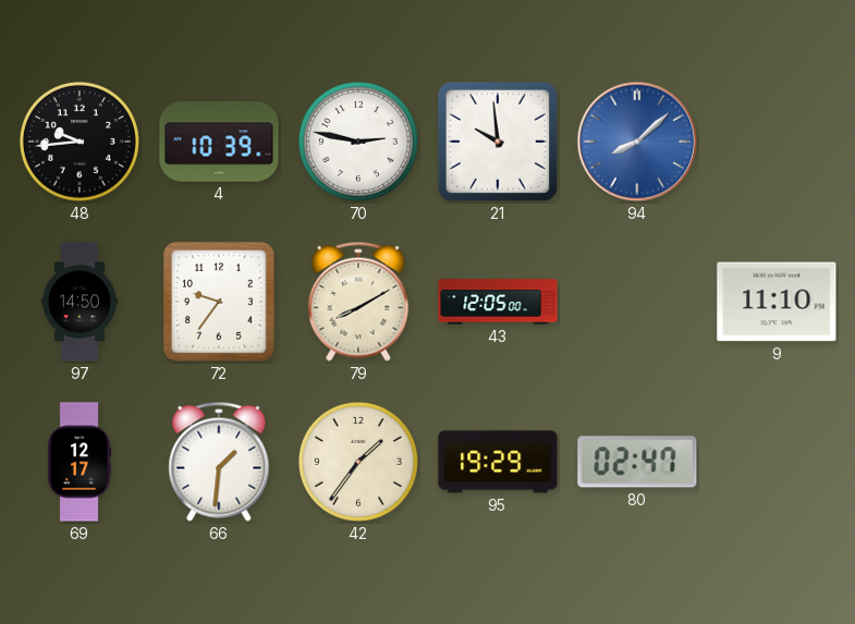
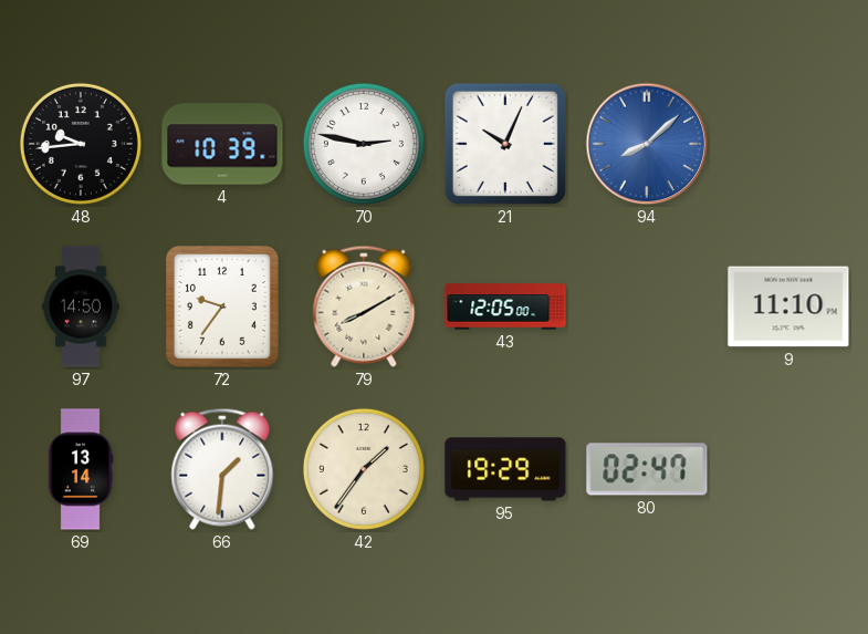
21: 9:59 -> 10:04 (505, 144)
69: 12:17 -> 13:14 (81, 469)
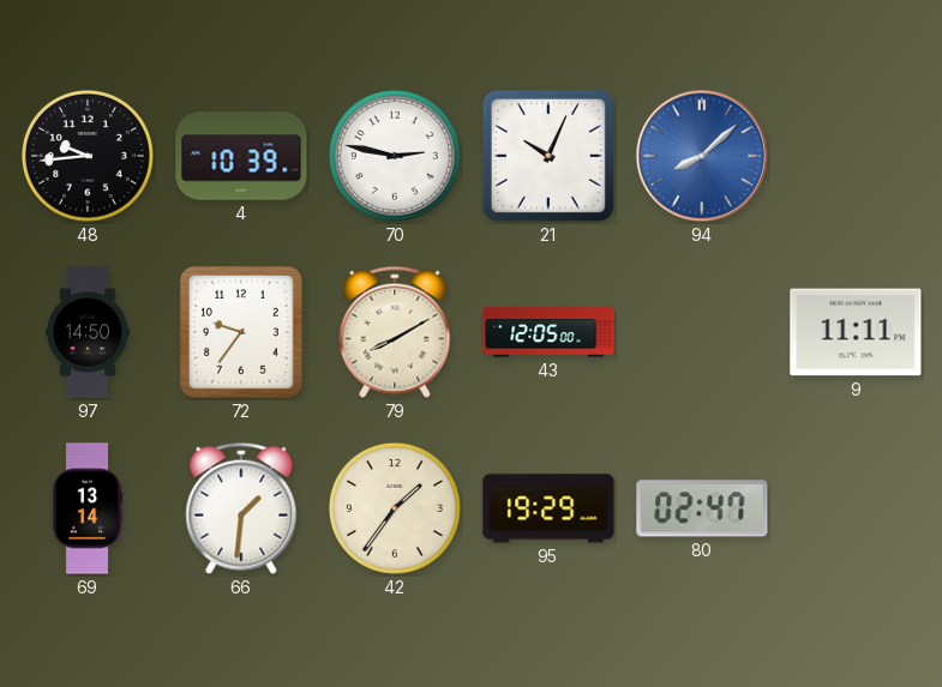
9: 11:10 -> 11:11 (856, 332)
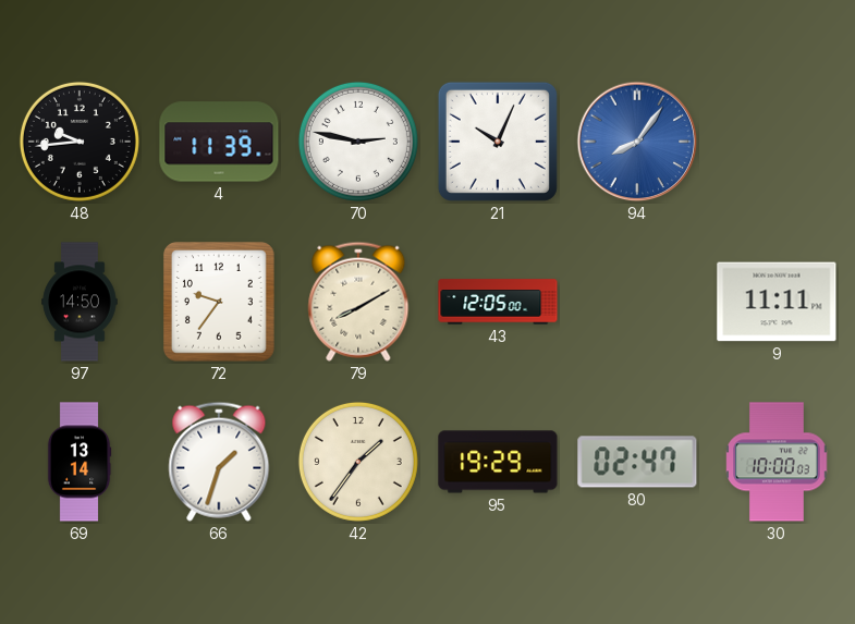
4: 10:39 -> 11:39 (219, 142)
94: 8:08 -> 8:06 (637, 142)
66: 1:31 -> 1:33 (219, 462)
30: none -> 10:00 (777, 462)
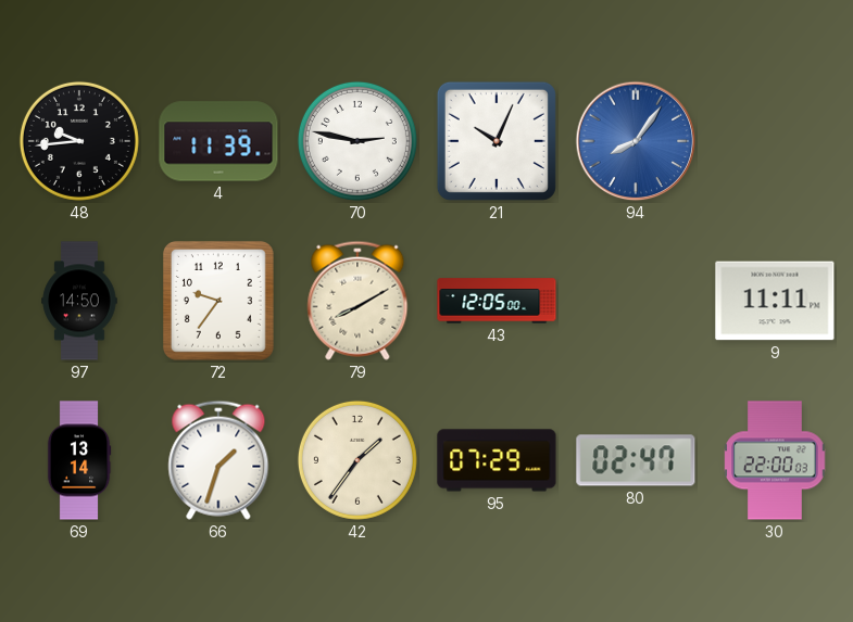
95: 19:29 -> 07:29 (497, 460)
30: 10:00 -> 22:00 (775, 460)
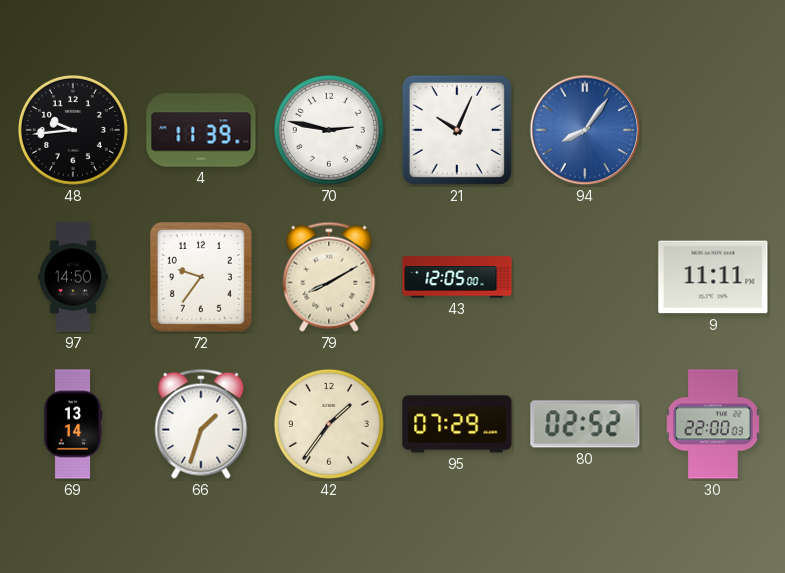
80: 02:47 -> 02:52 (585, 424)
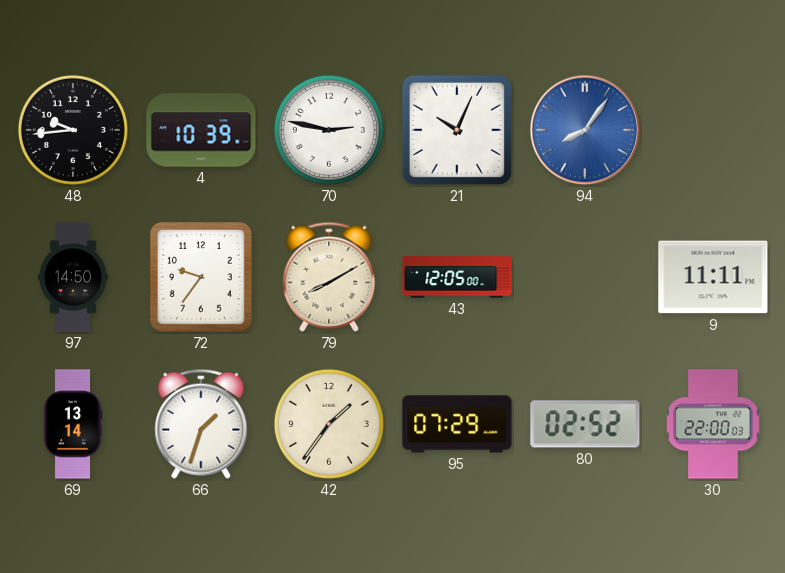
4: 11:39 -> 10:39 (201, 130)
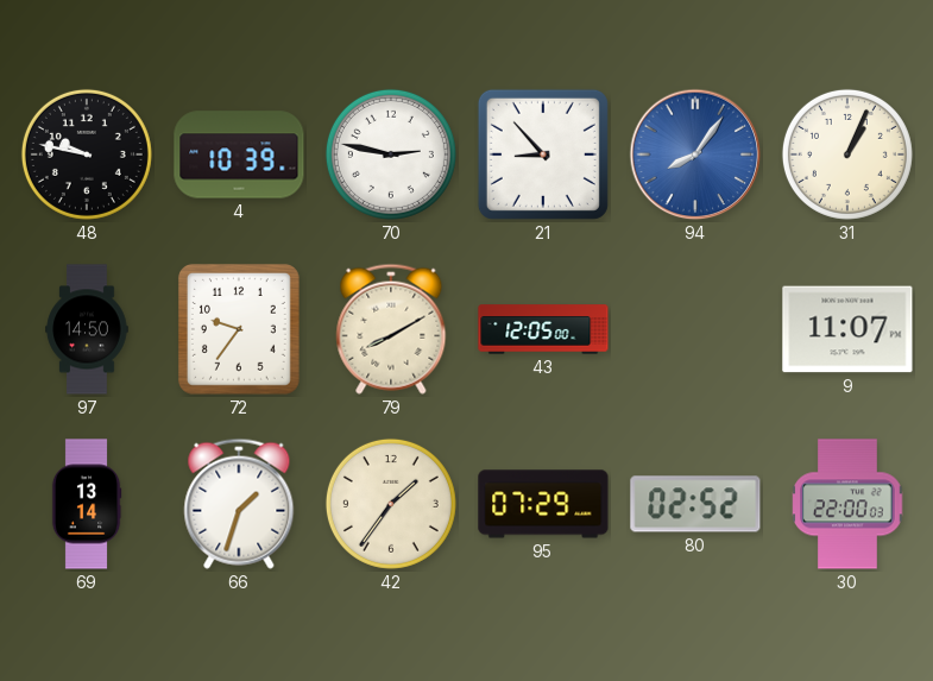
48: 9:44 -> 9:47 (87, 155)
21: 10:04 -> 8:53 (543, 155)
31: none -> 1:04 (847, 155)
9: 11:11 -> 11:07 (847, 329)
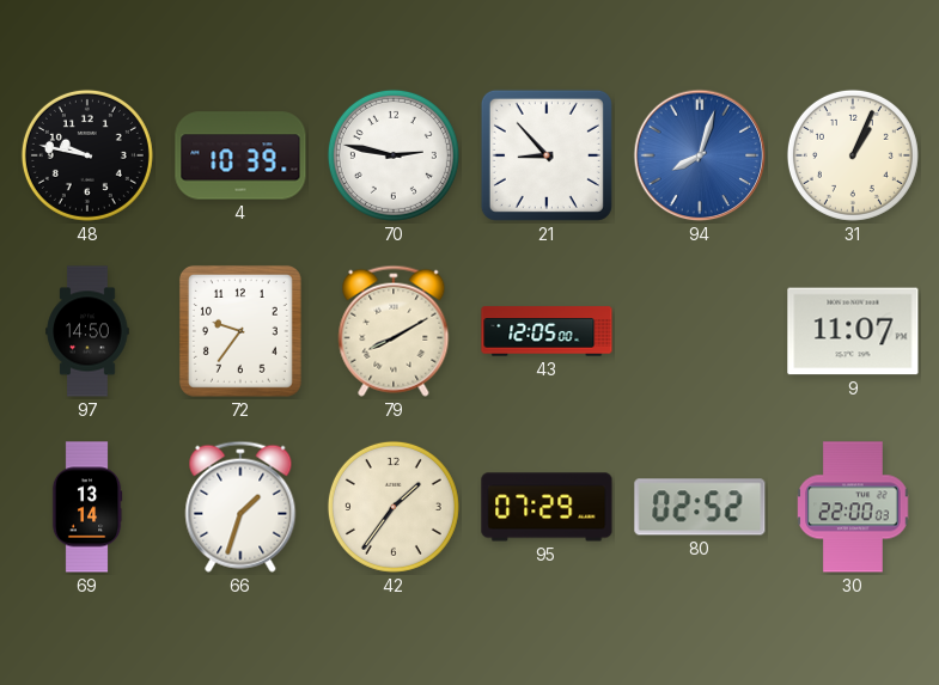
94: 8:06 -> 8:03 (700, 155)
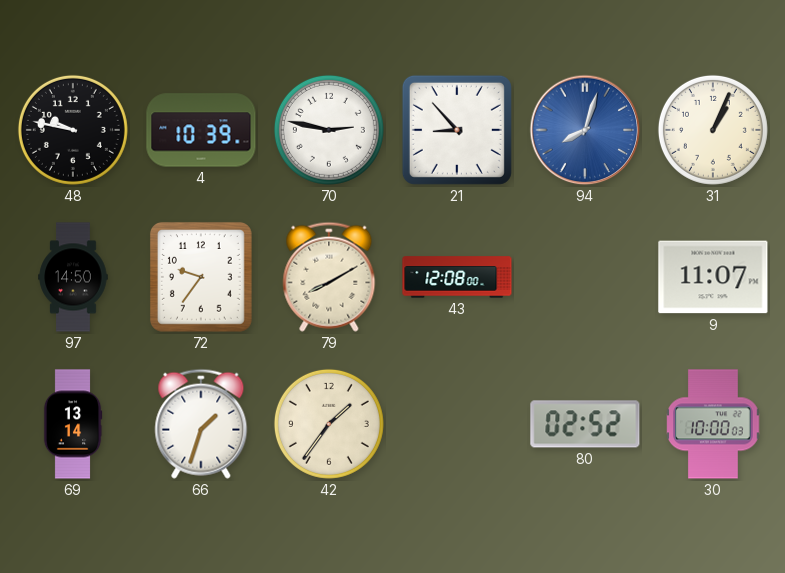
43: 12:05 -> 12:08 (457, 277)
95: 07:29 -> none (547, 507)
30: 22:00 -> 10:00 (713, 424)
